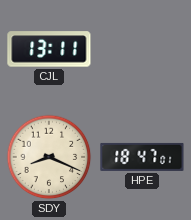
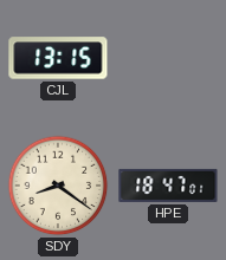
CJL: 13:11 -> 13:15 (58, 58)
SDY: 8:19 -> 8:21 (58, 186)
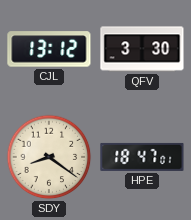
CJL: 13:15 -> 13:12 (49, 49)
QFV: none -> 3:30 (142, 49)
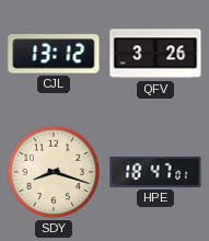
QFV: 3:30 -> 3:26 (155, 54)
SDY: 8:21 -> 8:18 (54, 172)
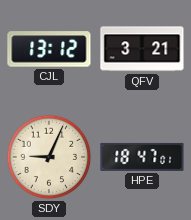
QFV: 3:26 -> 3:21 (142, 49)
SDY: 8:18 -> 9:04 (49, 157)
